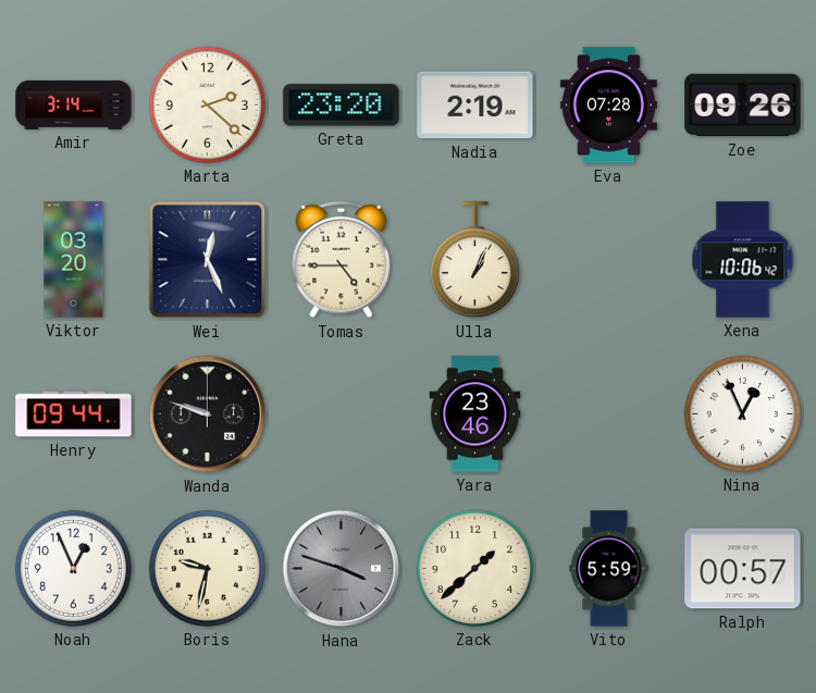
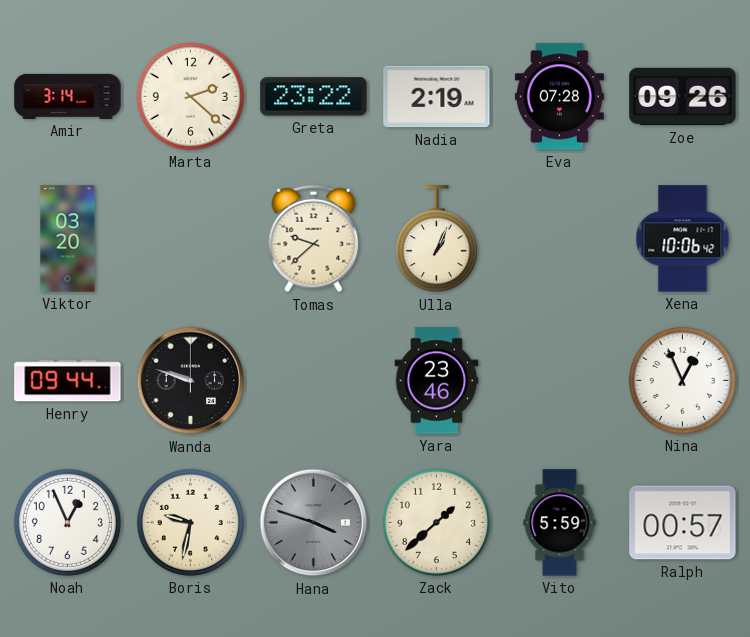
Greta: 23:20 -> 23:22 (314, 97)
Wei: 12:26 -> none (208, 260)
Tomas: 4:45 -> 9:38 (314, 239)
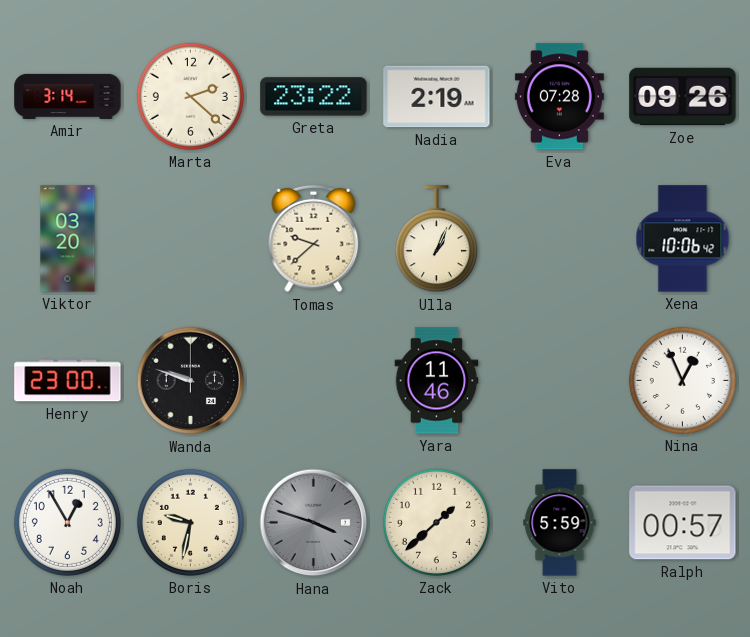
Henry: 09:44 -> 23:00 (68, 381)
Yara: 23:46 -> 11:46 (437, 381)
Noah: 12:56 -> 12:55 (67, 522)
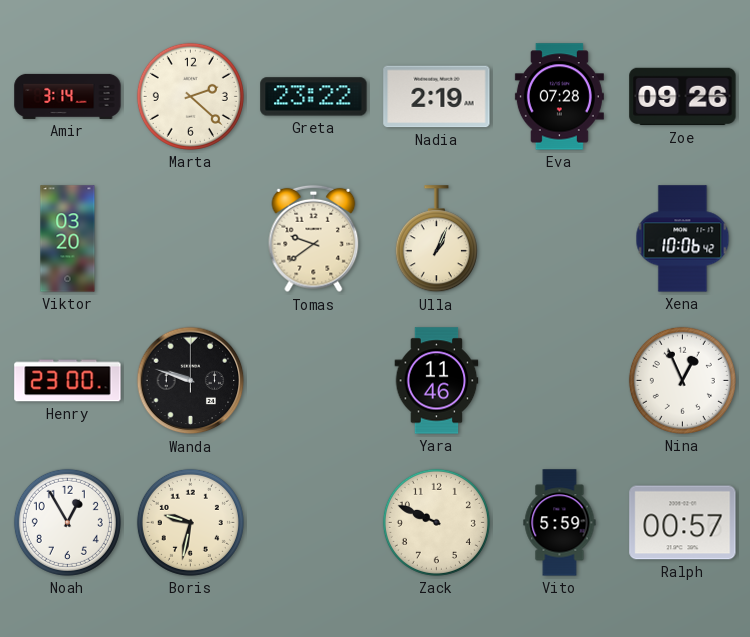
Tomas: 9:38 -> 9:39 (314, 239)
Hana: 3:48 -> none (314, 523)
Zack: 1:38 -> 9:49 (436, 522)
